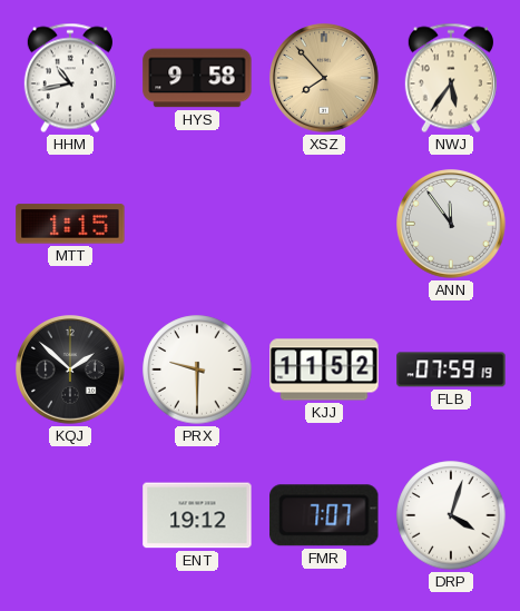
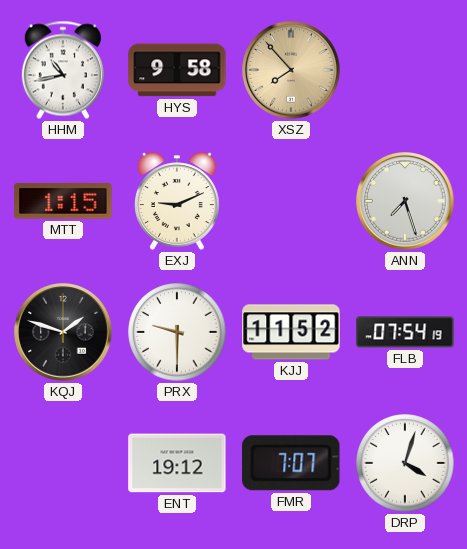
NWJ: 5:36 -> none (451, 78)
EXJ: none -> 9:11 (178, 201)
ANN: 11:54 -> 7:27 (406, 202)
KQJ: 1:52 -> 1:48 (64, 333)
FLB: 07:59 -> 07:54 (405, 332)
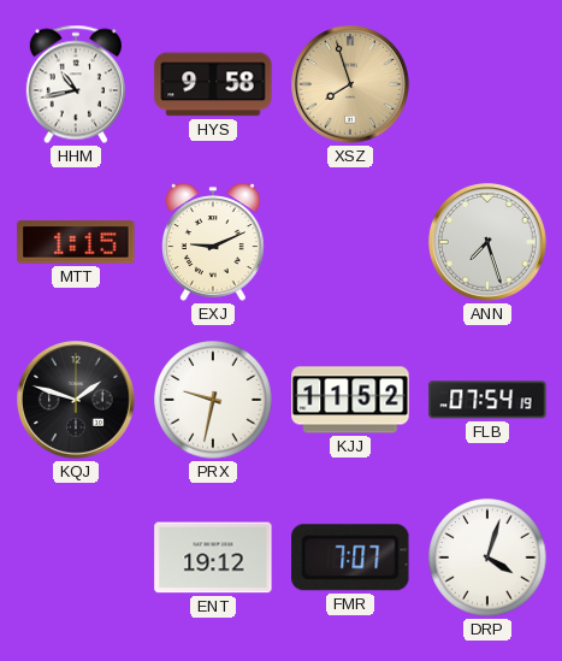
XSZ: 7:53 -> 7:57 (351, 85)
PRX: 9:30 -> 9:32 (213, 400)
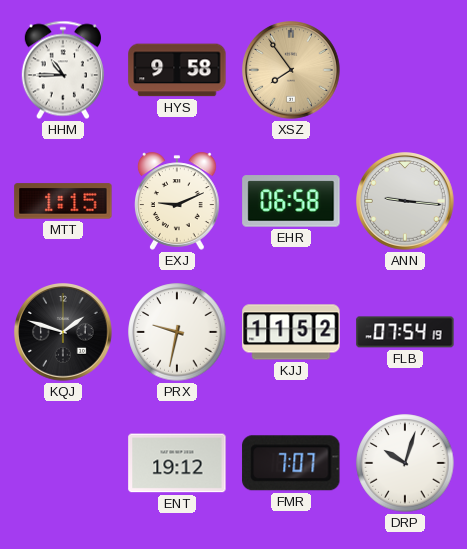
HHM: 10:43 -> 10:45 (63, 70)
XSZ: 7:57 -> 7:54 (292, 71)
EHR: none -> 06:58 (291, 201)
ANN: 7:27 -> 9:16 (406, 202)
DRP: 4:03 -> 10:03 (405, 463)
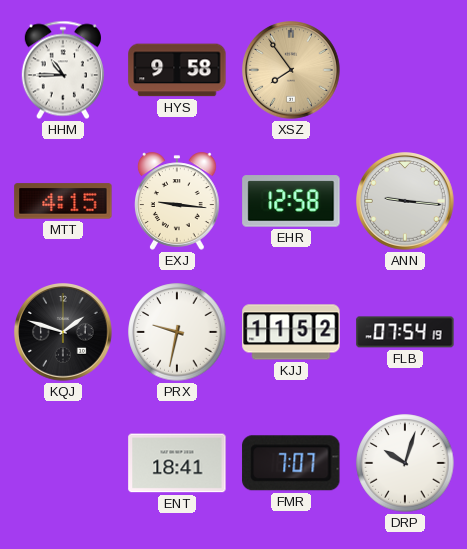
MTT: 1:15 -> 4:15 (63, 201)
EXJ: 9:11 -> 9:16 (178, 201)
EHR: 06:58 -> 12:58 (291, 201)
ENT: 19:12 -> 18:41 (177, 463)
